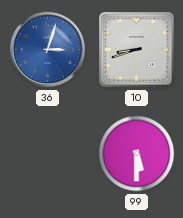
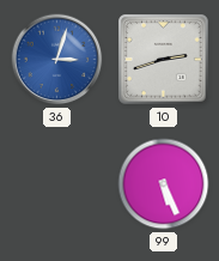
10: 8:42 -> 2:42 (164, 60)
99: 5:30 -> 5:26 (164, 184)
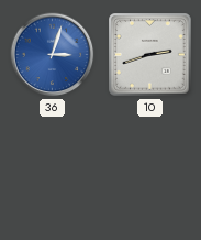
99: 5:26 -> none (164, 184)
